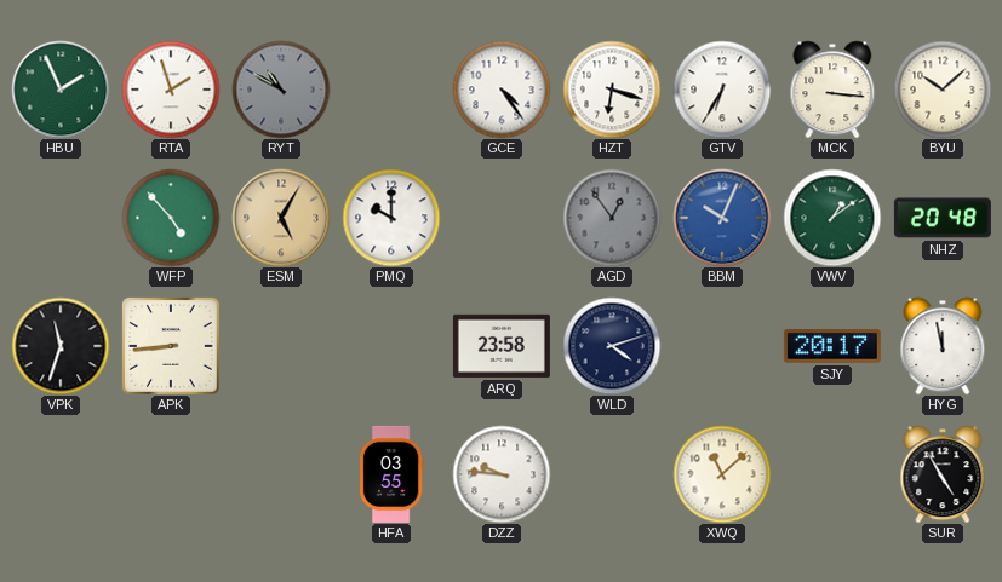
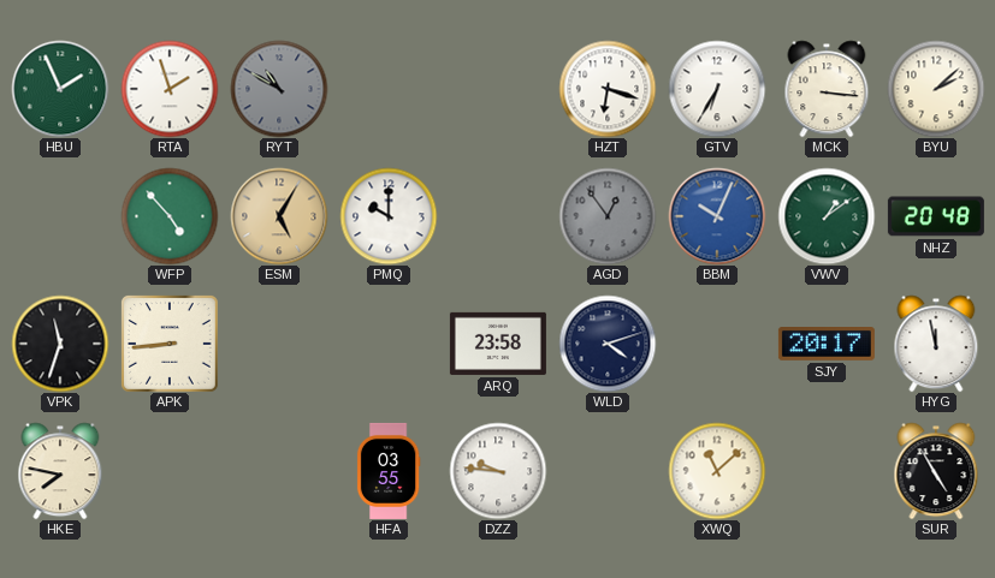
GCE: 4:24 -> none (502, 90)
BYU: 10:08 -> 2:08 (936, 89)
HKE: none -> 7:47 (60, 471)
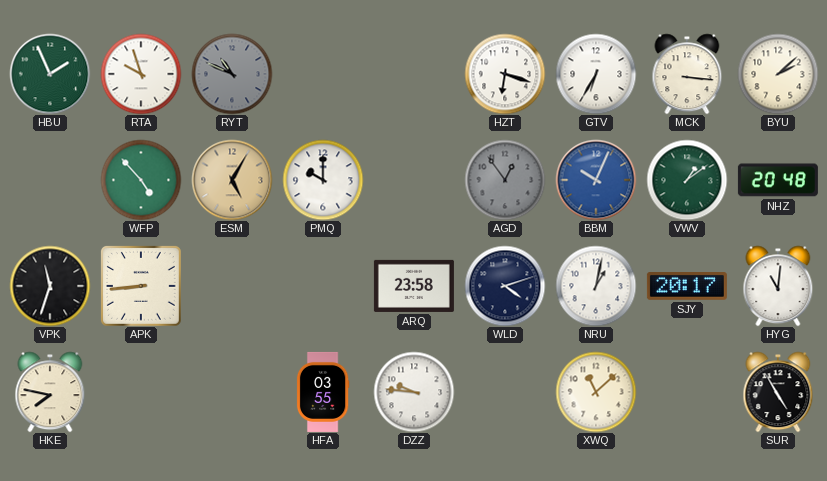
RTA: 1:57 -> 9:57 (141, 74)
RYT: 10:50 -> 10:49 (232, 74)
NRU: none -> 1:02 (596, 286)
HYG: 11:58 -> 11:01 (778, 286)
